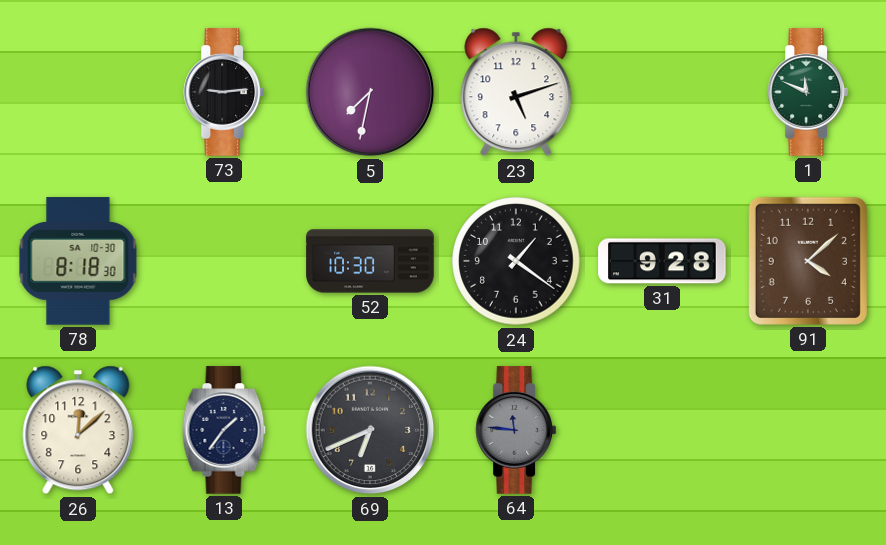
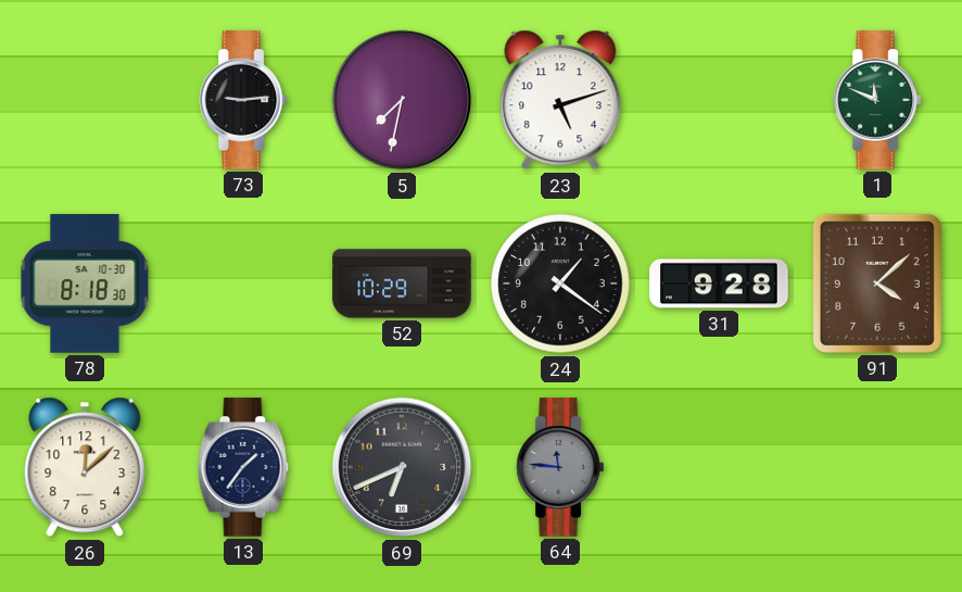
52: 10:30 -> 10:29 (402, 284)
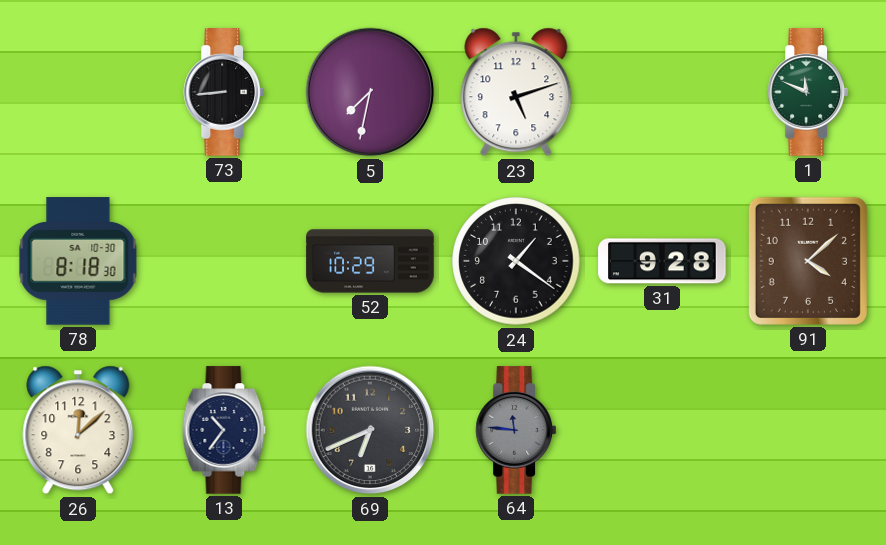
73: 9:14 -> 8:44 (223, 92)
13: 1:36 -> 10:36 (224, 430)
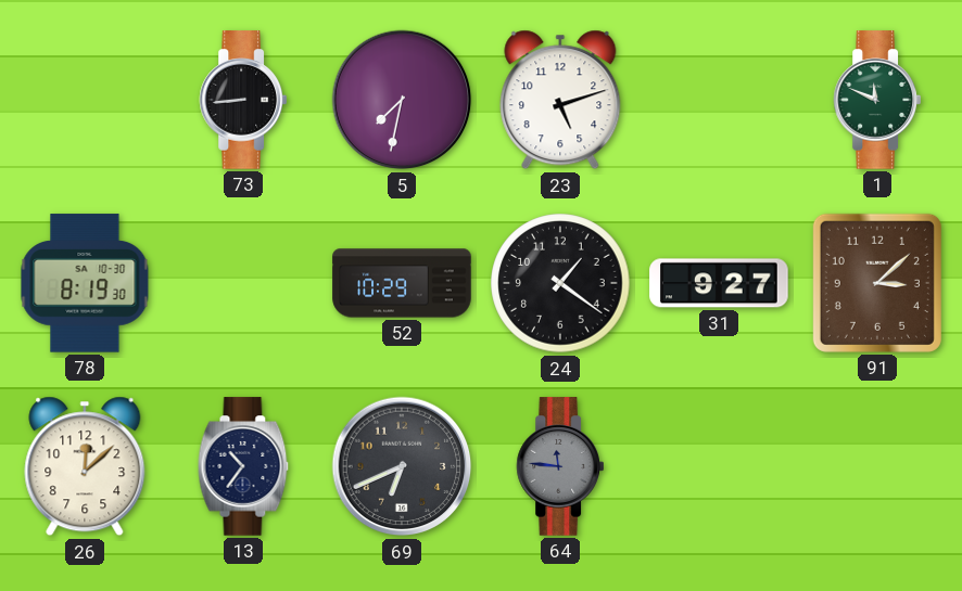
78: 8:18 -> 8:19 (85, 283)
31: 9:28 -> 9:27 (719, 283)
91: 4:08 -> 3:08 (877, 283)
